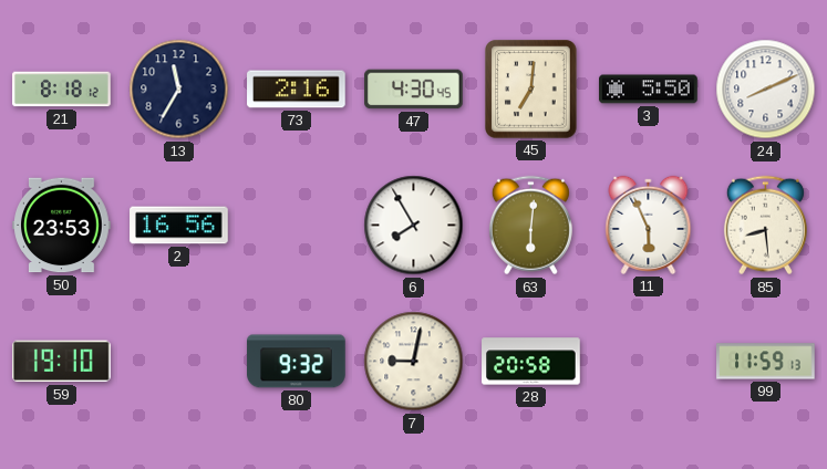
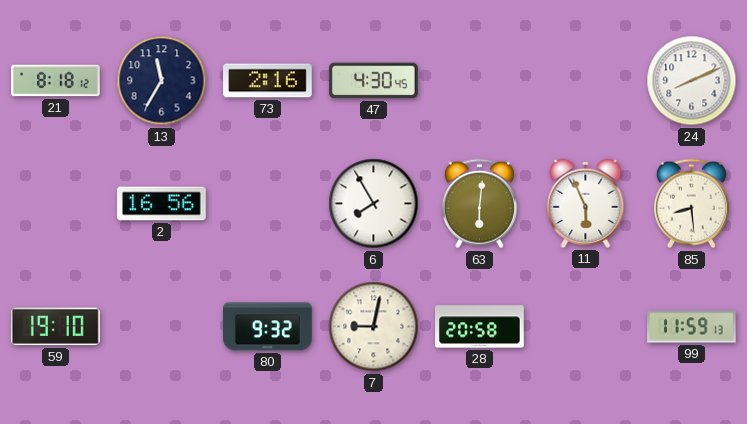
45: 7:01 -> none (531, 90)
3: 5:50 -> none (649, 90)
50: 23:53 -> none (62, 226)
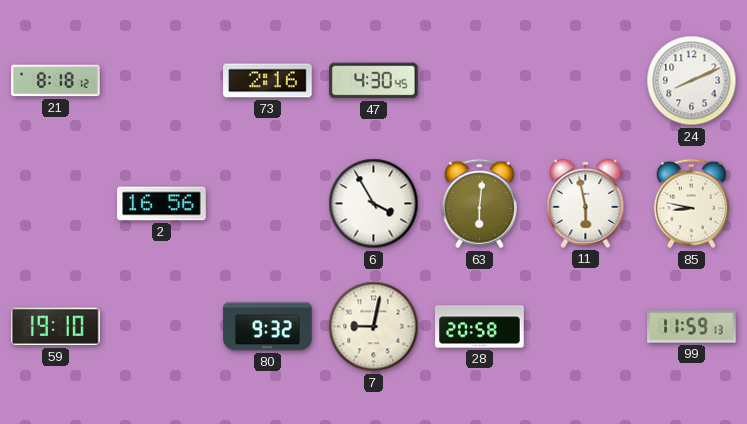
13: 11:35 -> none (162, 81)
6: 7:55 -> 3:55 (374, 204)
11: 5:56 -> 5:58 (586, 203)
85: 8:29 -> 8:47 (691, 204)
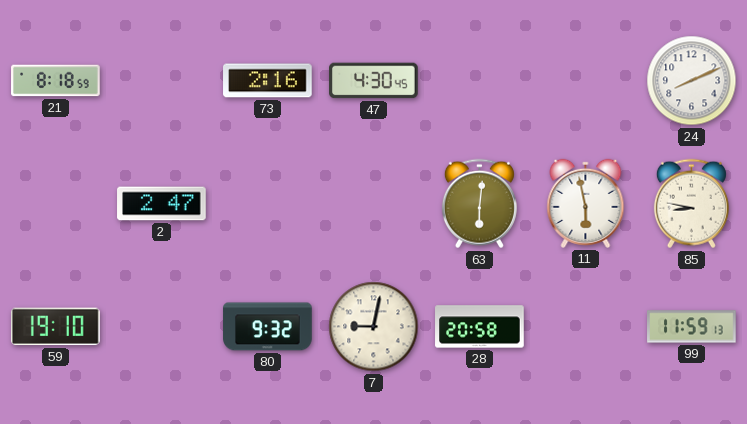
21: 8:18:12 -> 8:18:59 (56, 81)
2: 16:56 -> 2:47 (162, 204)
6: 3:55 -> none (374, 204)
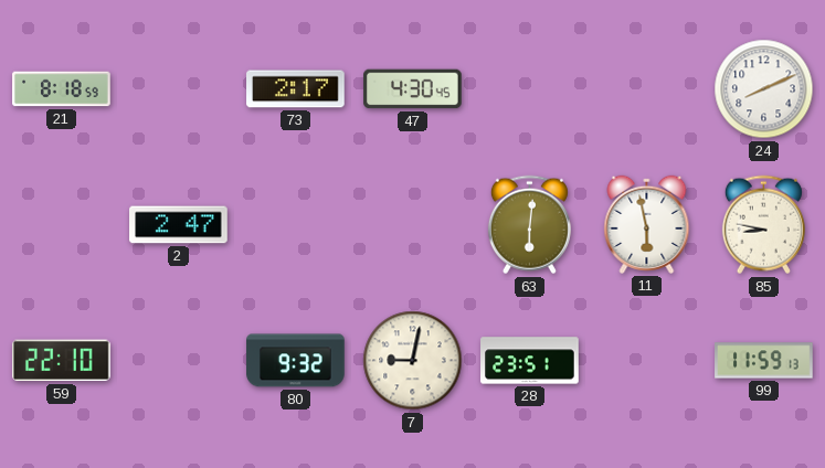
73: 2:16 -> 2:17 (296, 89)
59: 19:10 -> 22:10 (62, 361)
28: 20:58 -> 23:51 (530, 361)
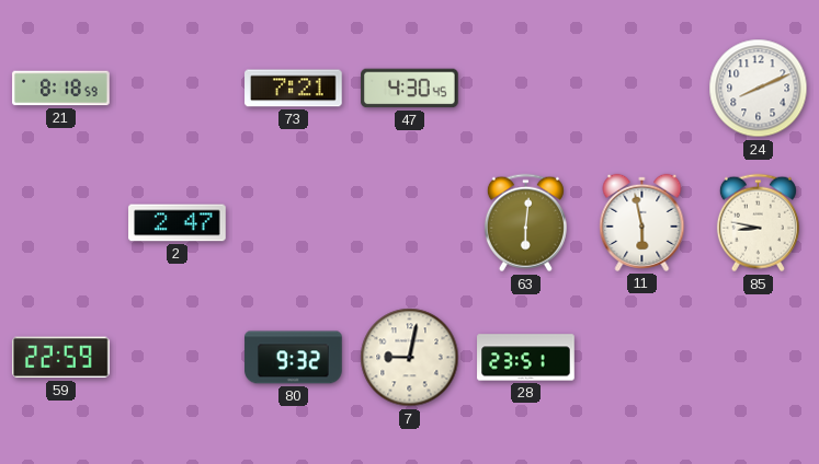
73: 2:17 -> 7:21 (294, 89)
59: 22:10 -> 22:59 (61, 358)
99: 11:59 -> none (764, 361)
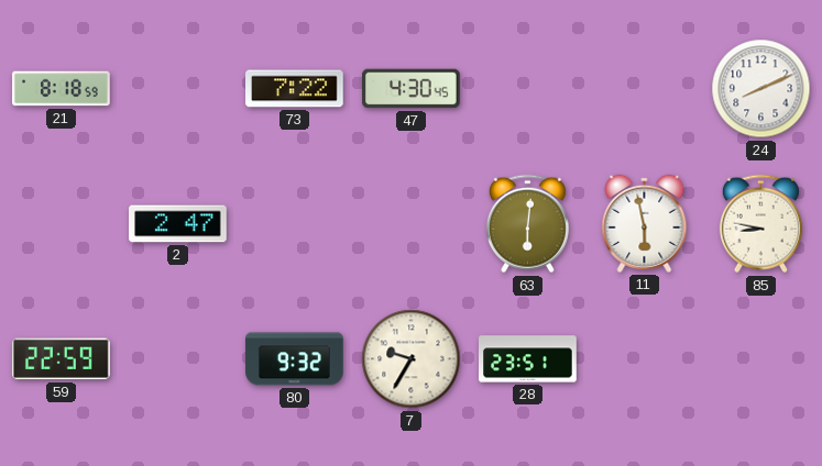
73: 7:21 -> 7:22 (295, 89)
7: 9:02 -> 9:35 (412, 359)
